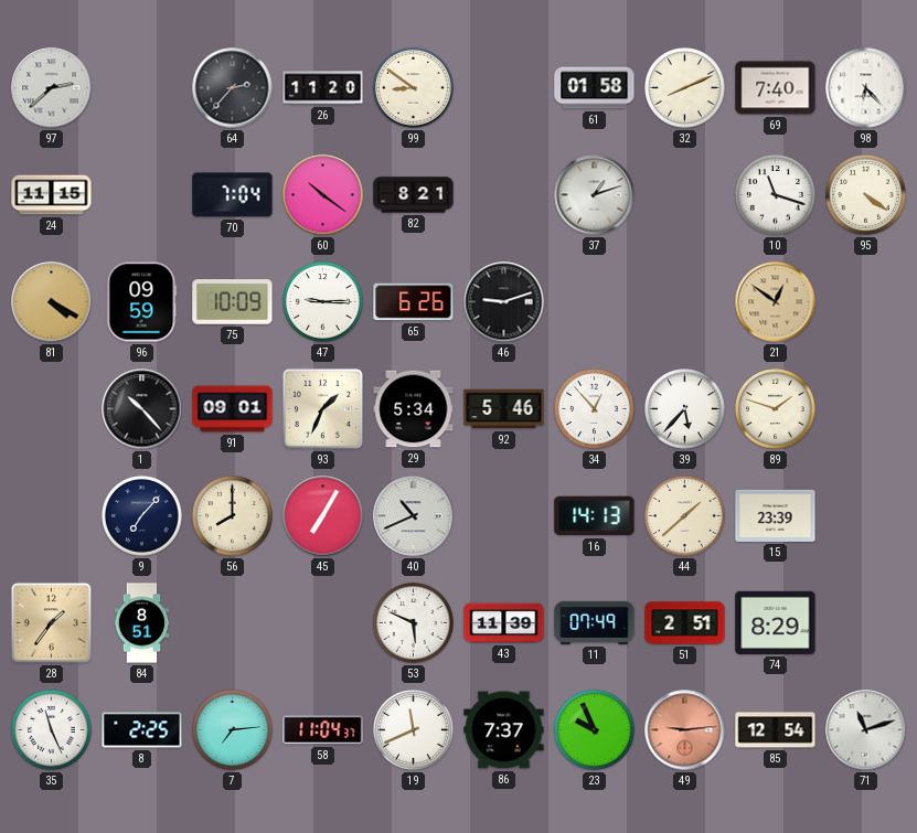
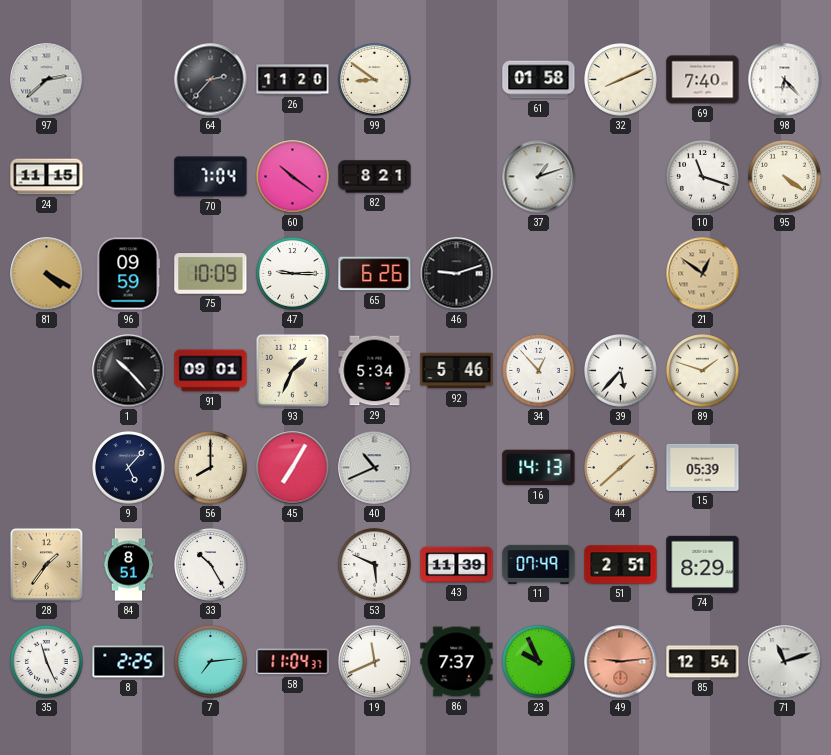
9: 7:07 -> 5:07 (129, 468)
15: 23:39 -> 05:39 (703, 467)
33: none -> 10:25 (211, 565)
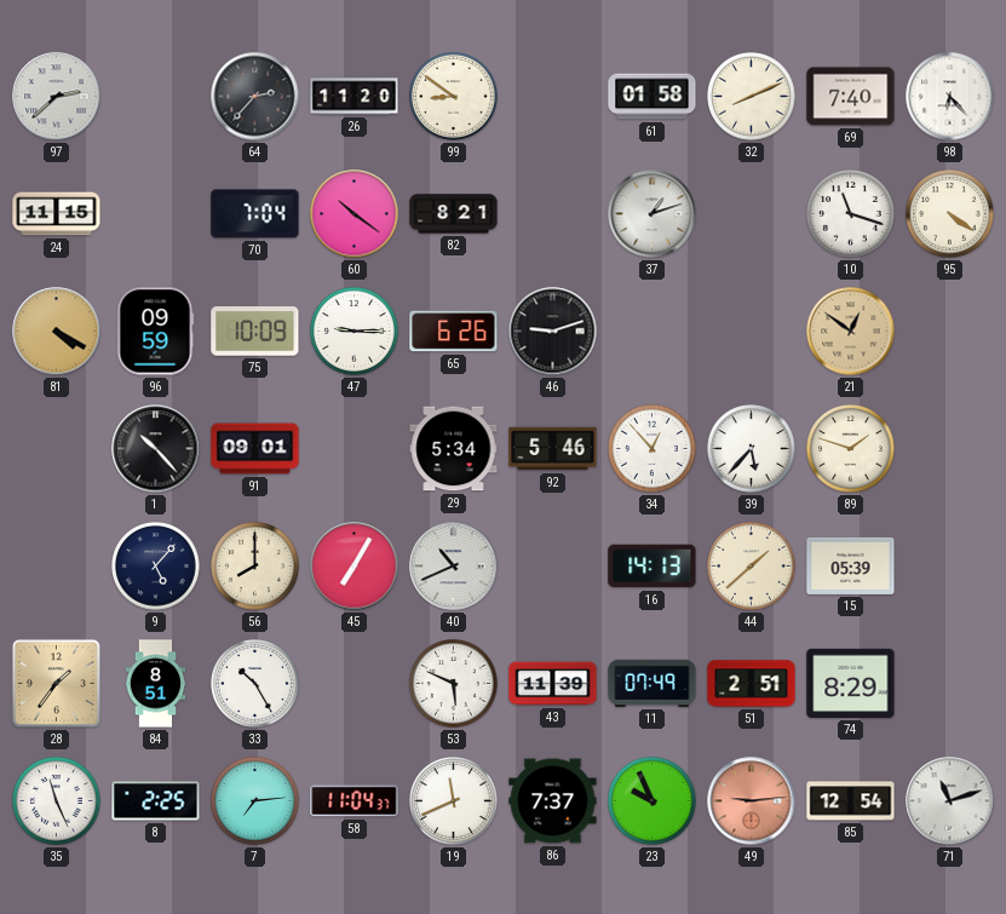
93: 1:34 -> none (292, 370)
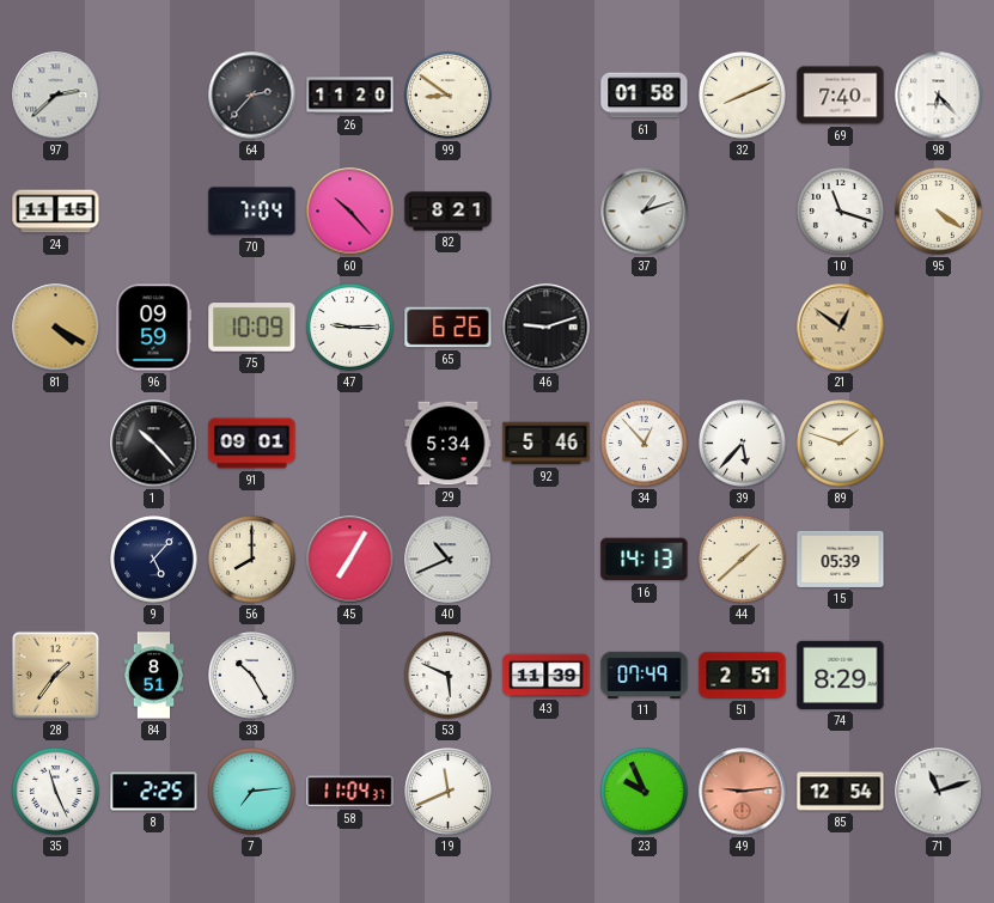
60: 10:21 -> 10:23 (350, 212)
86: 7:37 -> none (553, 801)
